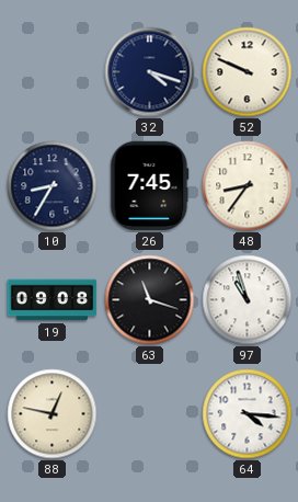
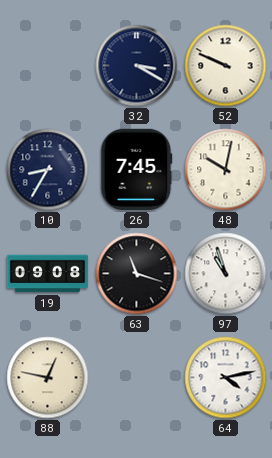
32: 4:18 -> 3:20 (137, 66)
48: 8:36 -> 10:02 (226, 170)
64: 4:16 -> 4:13 (226, 378)
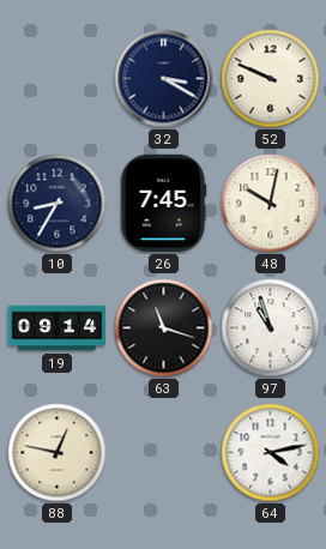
19: 09:08 -> 09:14 (58, 328)
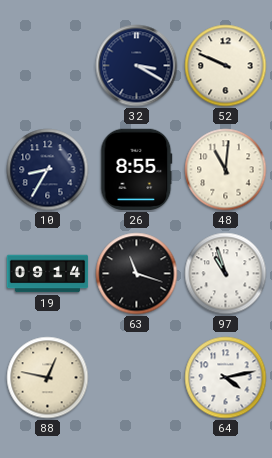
26: 7:45 -> 8:55 (137, 170)
48: 10:02 -> 11:01 (226, 170)
